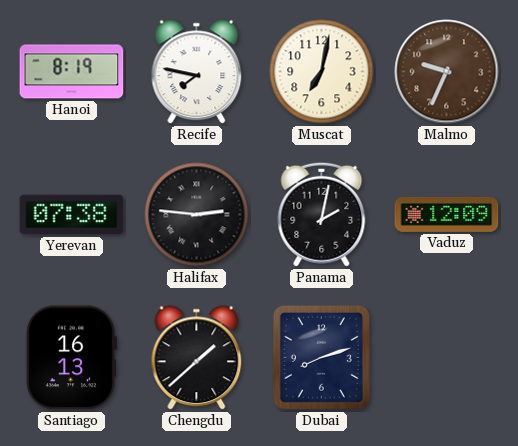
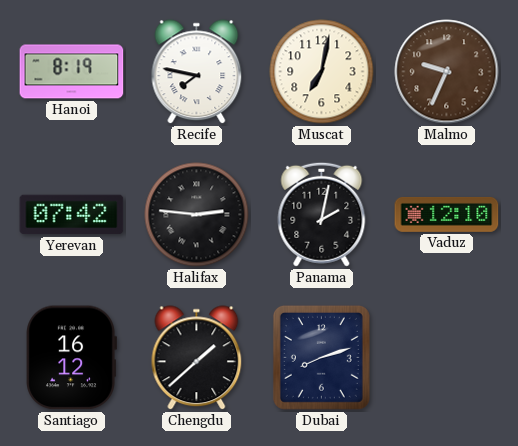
Yerevan: 07:38 -> 07:42 (72, 215)
Vaduz: 12:09 -> 12:10 (447, 214)
Santiago: 16:13 -> 16:12 (71, 358)
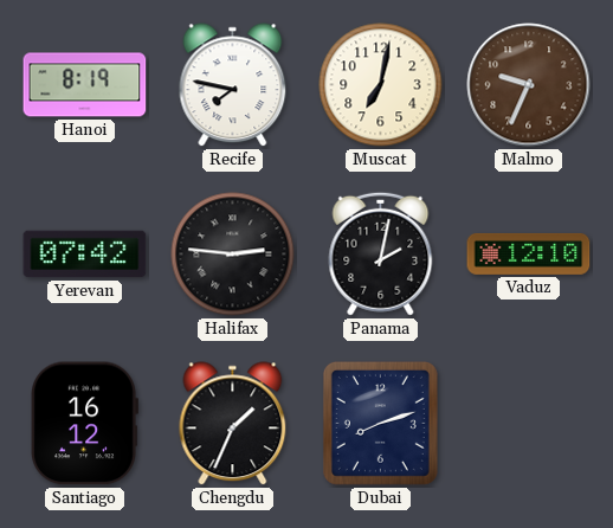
Chengdu: 1:38 -> 1:34 (233, 424)
